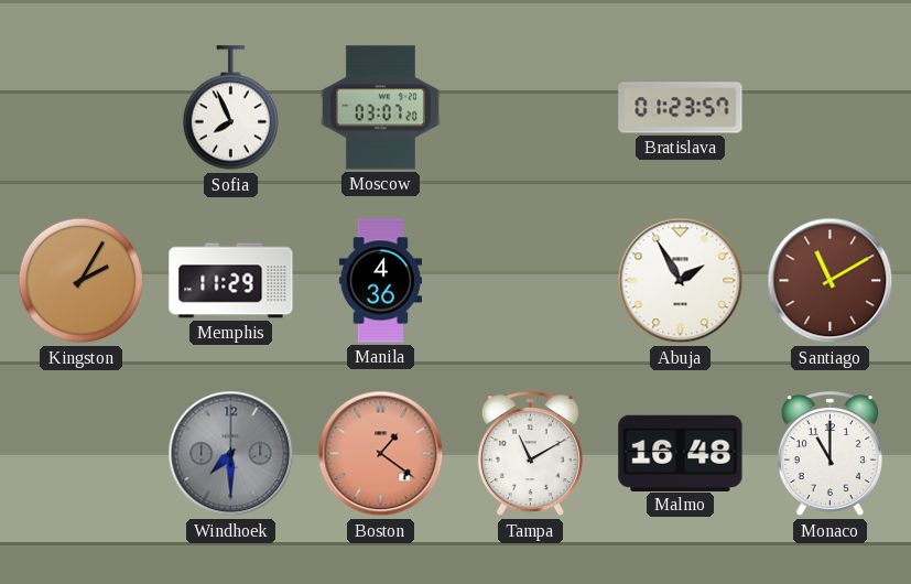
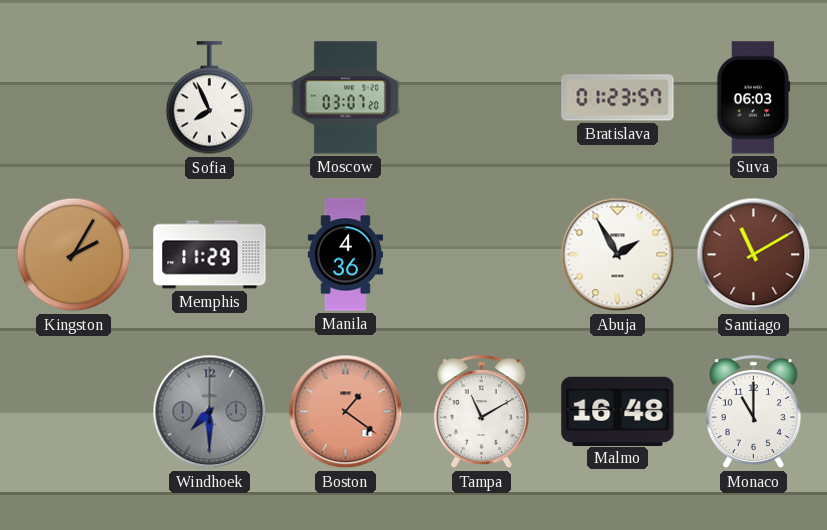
Suva: none -> 06:03 (754, 98)
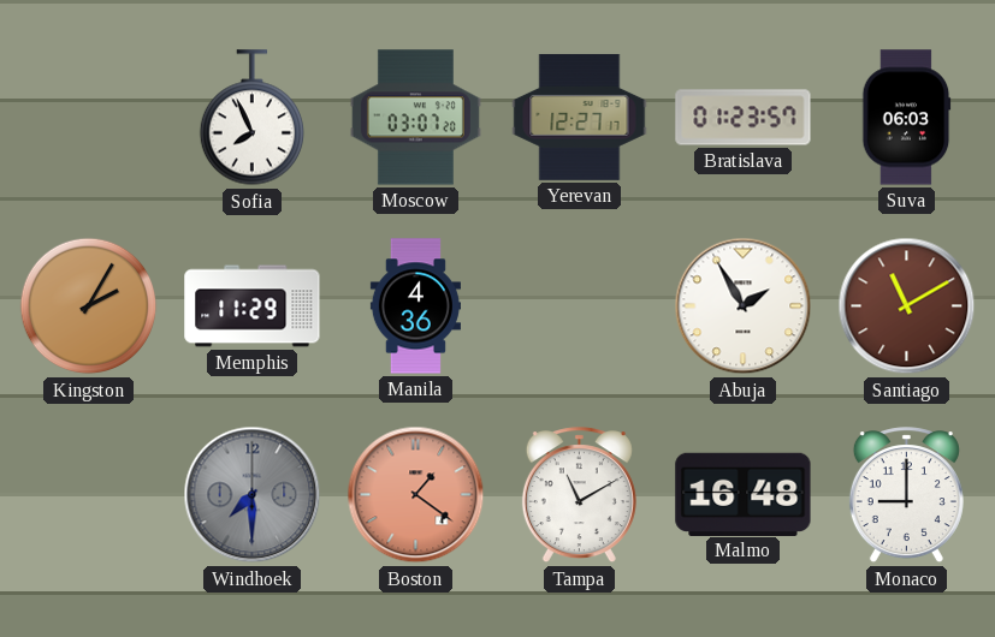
Yerevan: none -> 12:27 (580, 117)
Monaco: 11:00 -> 9:00 (906, 495)
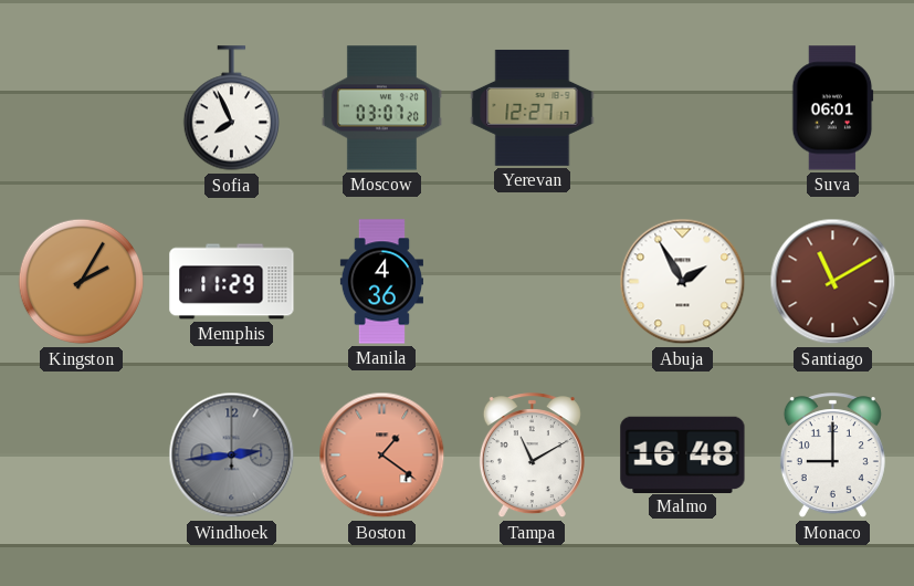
Bratislava: 01:23 -> none (744, 118)
Suva: 06:03 -> 06:01 (833, 108)
Windhoek: 7:30 -> 2:44 (232, 456)
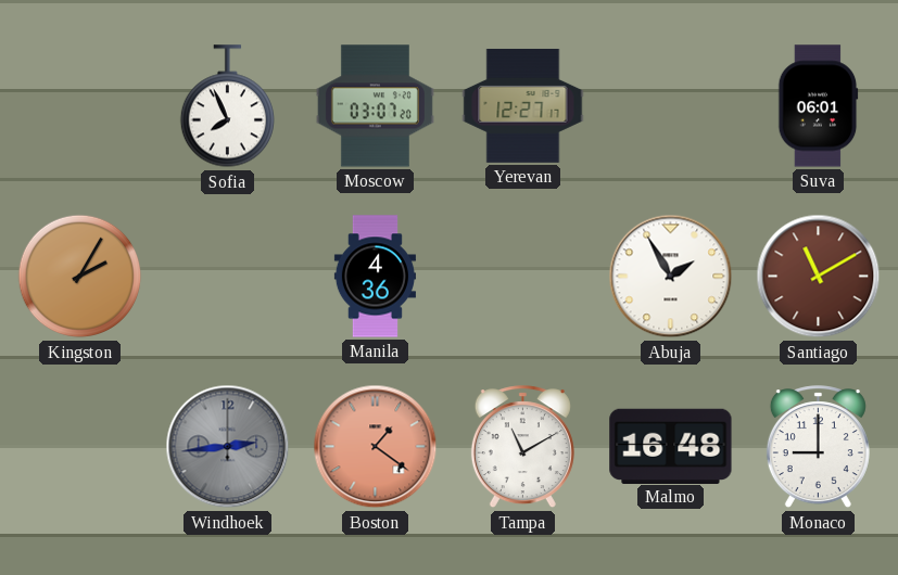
Memphis: 11:29 -> none (232, 282)
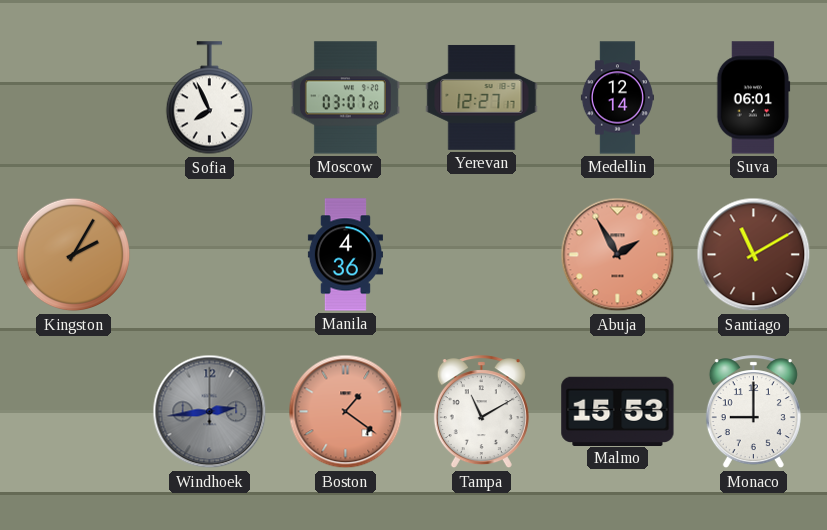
Medellin: none -> 12:14 (617, 98)
Abuja dial: white -> salmon (618, 255)
Malmo: 16:48 -> 15:53 (618, 411)
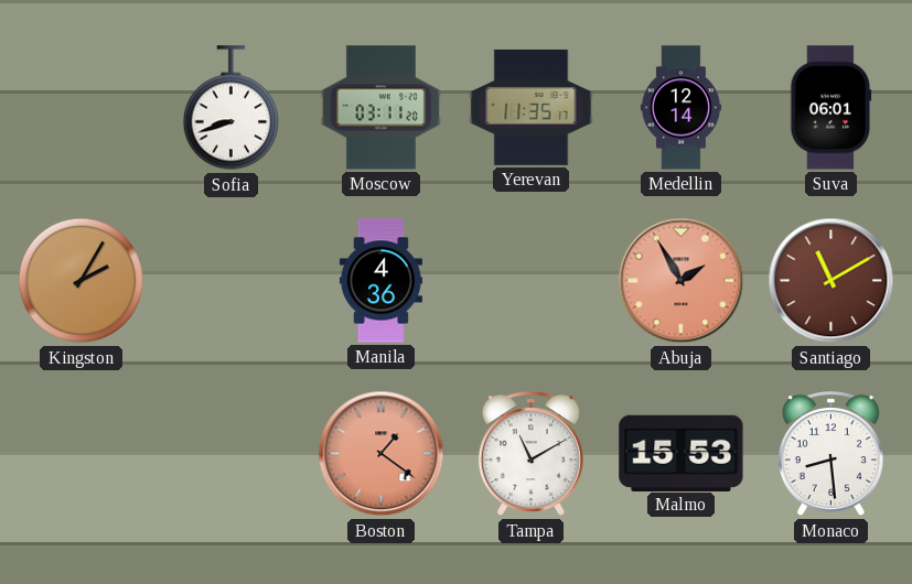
Sofia: 7:56 -> 8:42 (230, 108)
Moscow: 03:07 -> 03:11 (380, 108)
Yerevan: 12:27 -> 11:35 (532, 107)
Windhoek: 2:44 -> none (210, 412)
Monaco: 9:00 -> 8:29 (830, 454)
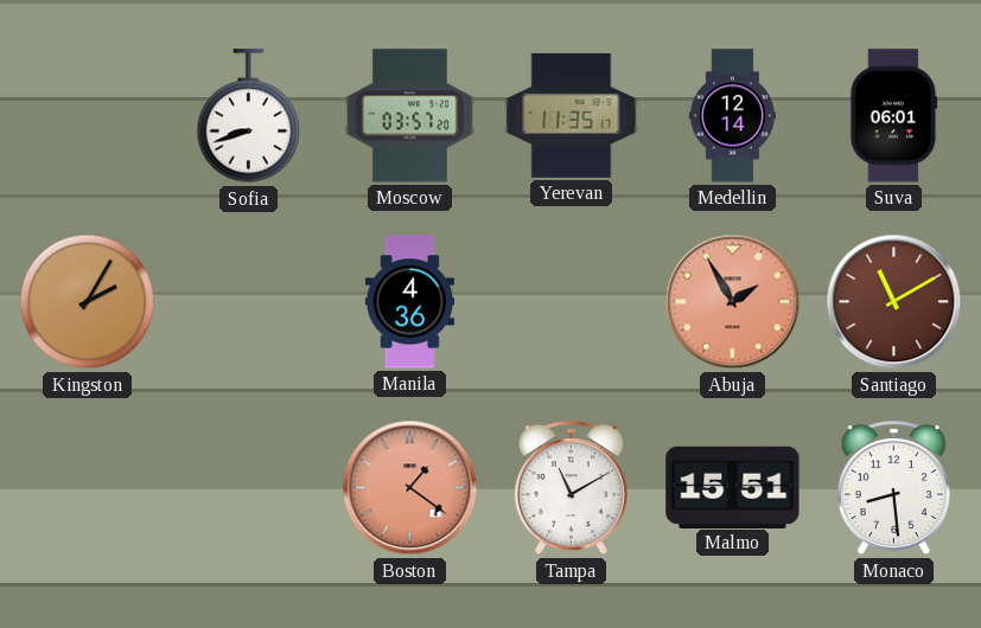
Moscow: 03:11 -> 03:57 (409, 116)
Malmo: 15:53 -> 15:51 (733, 487)
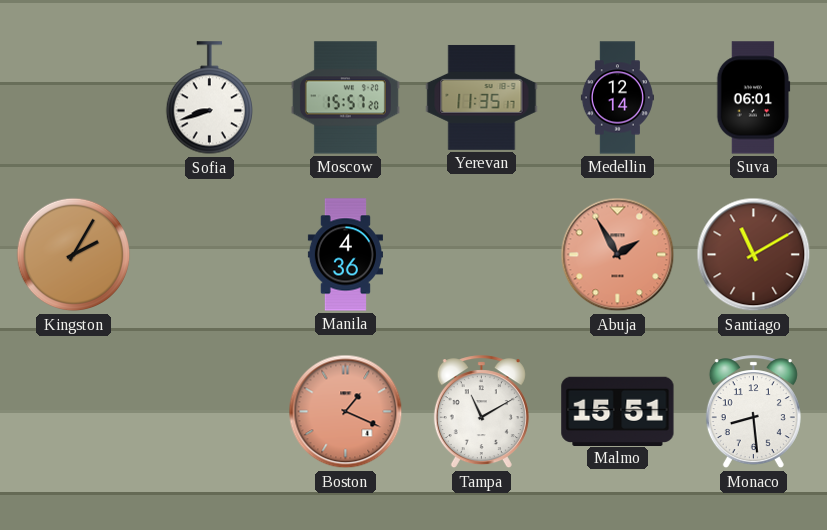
Moscow: 03:57 -> 15:57 (345, 98)
Boston: 1:21 -> 1:19 (346, 412)
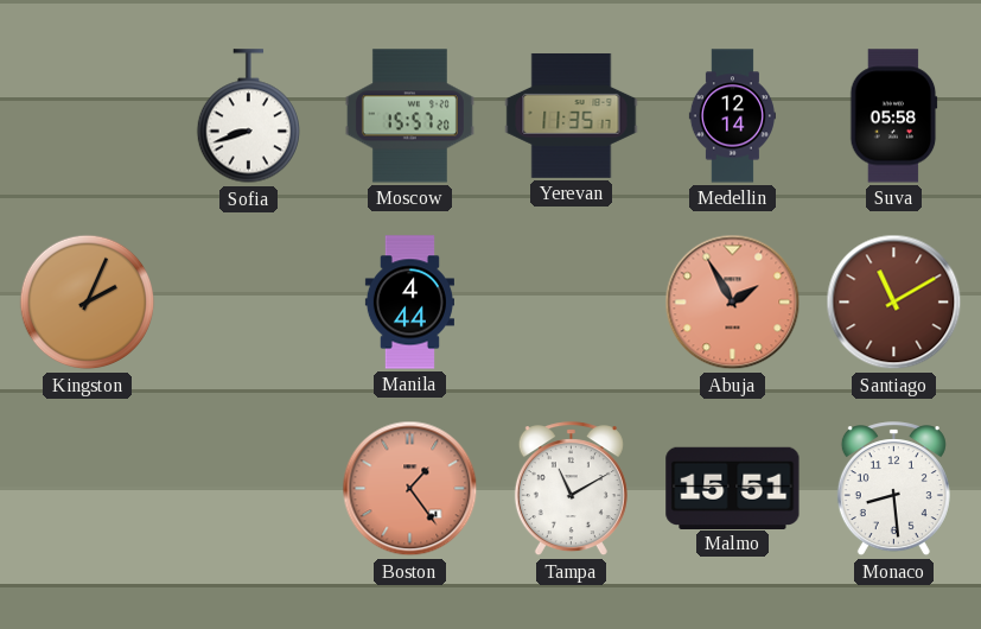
Suva: 06:01 -> 05:58 (894, 116)
Kingston: 2:05 -> 2:04 (88, 303)
Manila: 4:36 -> 4:44 (409, 303)
Boston: 1:19 -> 1:24 (410, 489)
